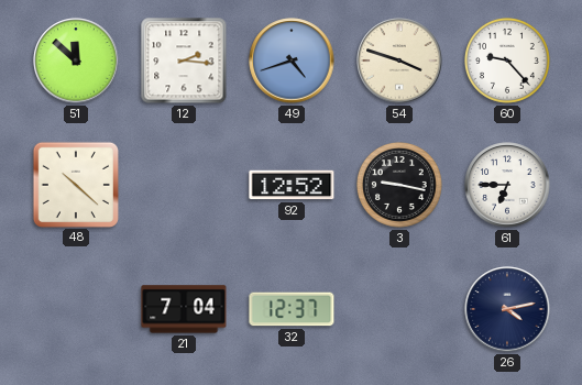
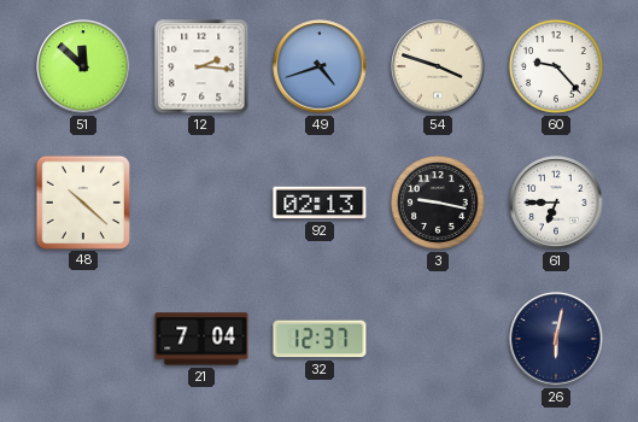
92: 12:52 -> 02:13 (320, 203)
26: 4:13 -> 6:02 (556, 339)
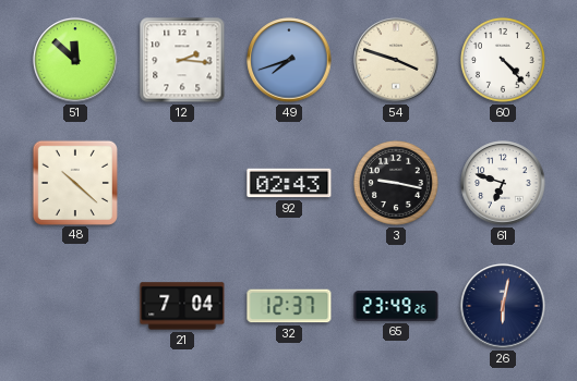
49: 4:42 -> 7:42 (289, 60)
60: 9:23 -> 4:23 (504, 61)
92: 02:13 -> 02:43 (289, 183)
61: 6:45 -> 6:48 (503, 183)
65: none -> 23:49 (396, 306)
